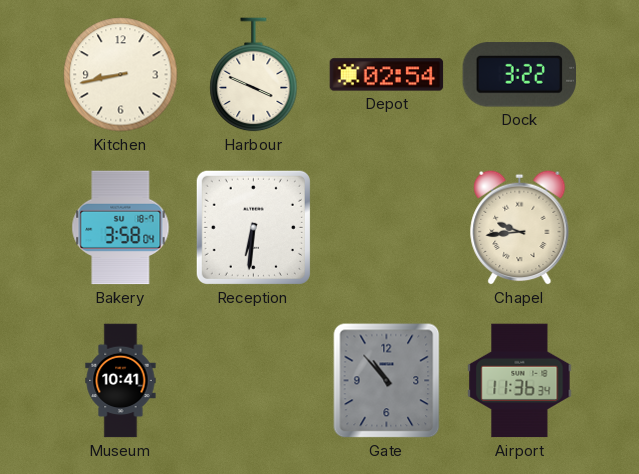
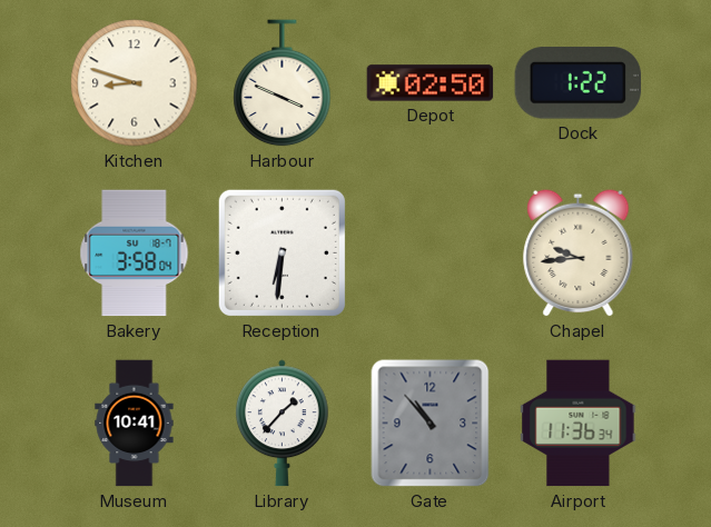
Kitchen: 8:43 -> 8:48 (135, 83)
Depot: 02:54 -> 02:50 (431, 83)
Dock: 3:22 -> 1:22 (577, 83)
Library: none -> 1:37 (283, 424)
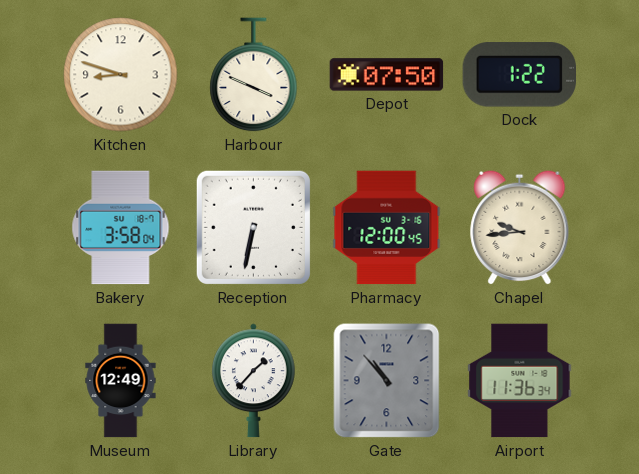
Depot: 02:50 -> 07:50 (387, 75)
Reception: 6:31 -> 6:32 (253, 227)
Pharmacy: none -> 12:00 (387, 228)
Museum: 10:41 -> 12:49 (121, 381)
